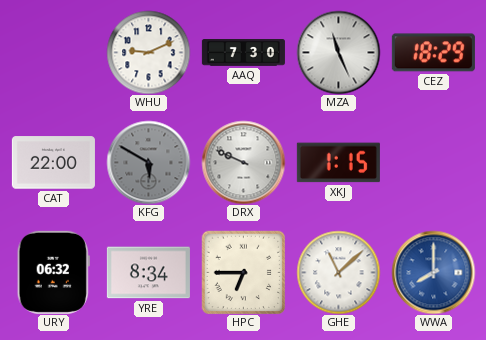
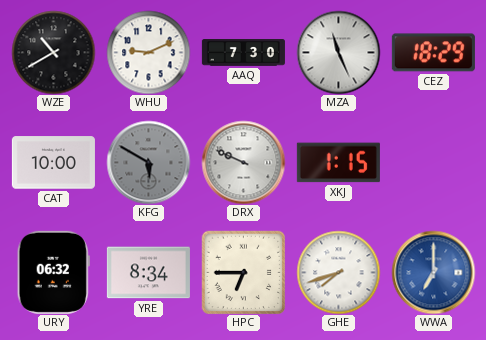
WZE: none -> 10:40 (53, 52)
CAT: 22:00 -> 10:00 (53, 163)
GHE: 11:08 -> 7:42 (338, 272)
WWA: 8:00 -> 7:00 (433, 272)
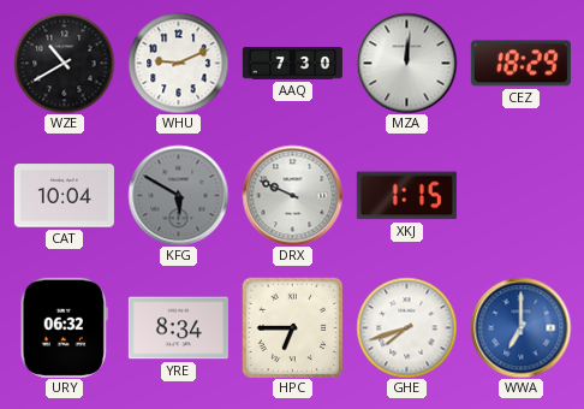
MZA: 11:26 -> 12:01 (406, 63)
CAT: 10:00 -> 10:04 (64, 196)
